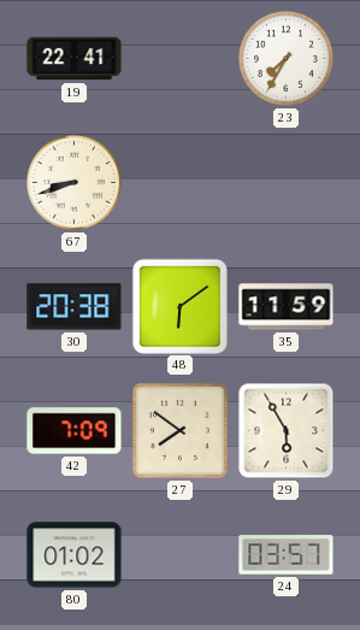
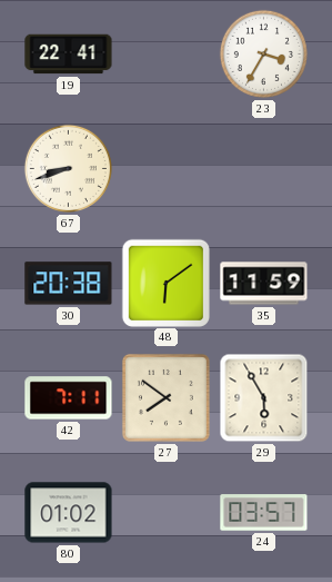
23: 7:35 -> 3:35 (263, 53)
42: 7:09 -> 7:11 (69, 398)
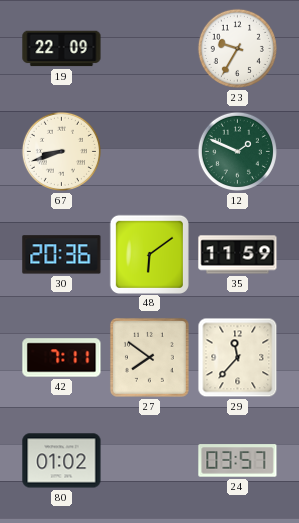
19: 22:41 -> 22:09 (62, 49)
23: 3:35 -> 9:35 (237, 48)
12: none -> 1:49 (237, 151)
30: 20:38 -> 20:36 (62, 255)
29: 5:55 -> 11:37 (238, 358)
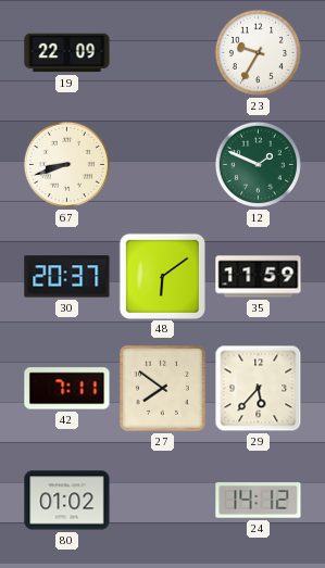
30: 20:36 -> 20:37 (67, 277)
29: 11:37 -> 5:37 (259, 389)
24: 03:57 -> 14:12 (259, 501)
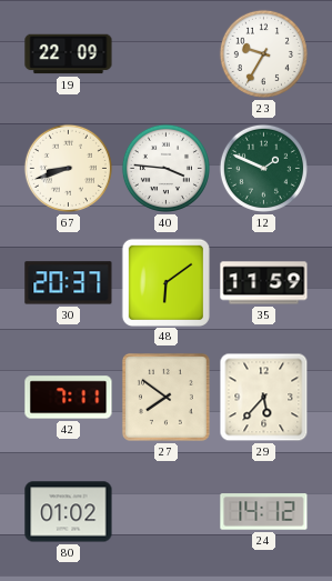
40: none -> 3:46 (165, 168)
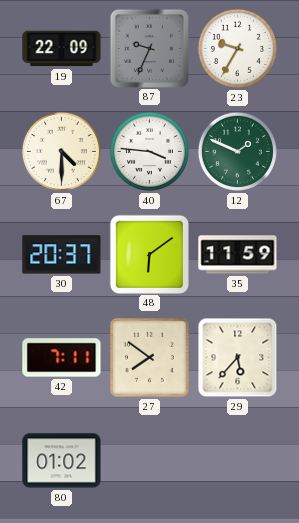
87: none -> 9:34 (149, 48)
67: 8:42 -> 4:30 (61, 151)
24: 14:12 -> none (264, 512)
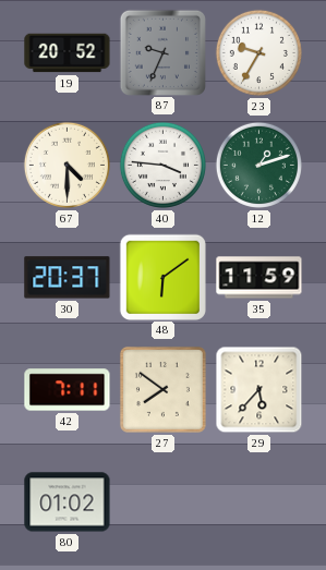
19: 22:09 -> 20:52 (68, 53)
12: 1:49 -> 1:12 (258, 165)
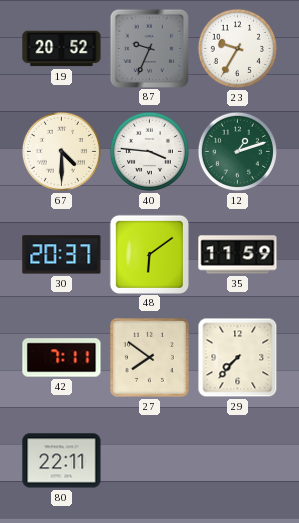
29: 5:37 -> 7:37 (238, 358)
80: 01:02 -> 22:11 (62, 461)
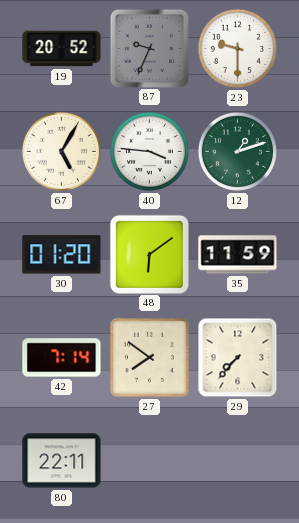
23: 9:35 -> 9:30 (237, 48)
67: 4:30 -> 5:05 (61, 151)
30: 20:37 -> 01:20 (62, 255)
42: 7:11 -> 7:14 (62, 358)
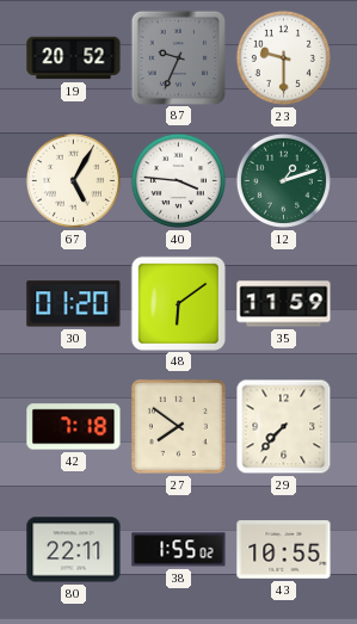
42: 7:14 -> 7:18 (74, 427)
38: none -> 1:55 (179, 550)
43: none -> 10:55 (284, 550)
